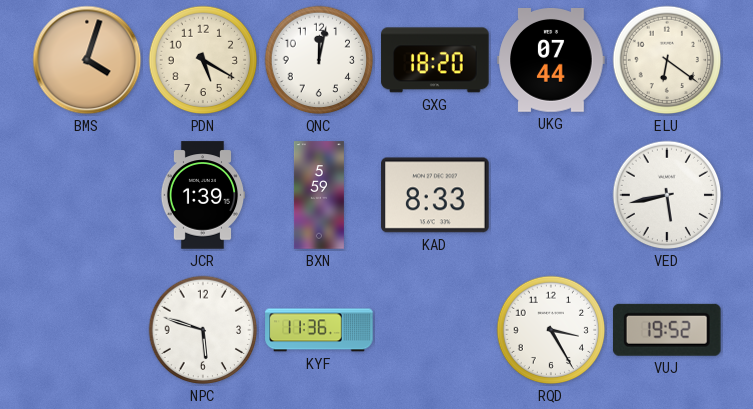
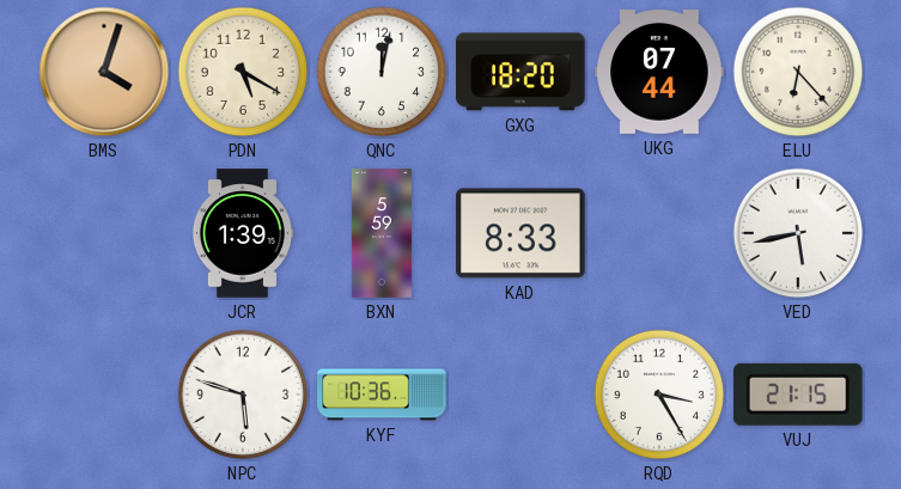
ELU: 6:21 -> 6:23 (798, 72)
KYF: 11:36 -> 10:36 (382, 395)
VUJ: 19:52 -> 21:15 (798, 395)
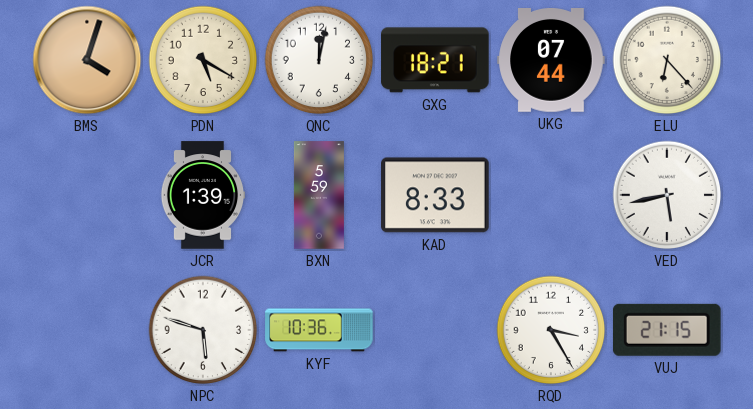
GXG: 18:20 -> 18:21 (435, 60)
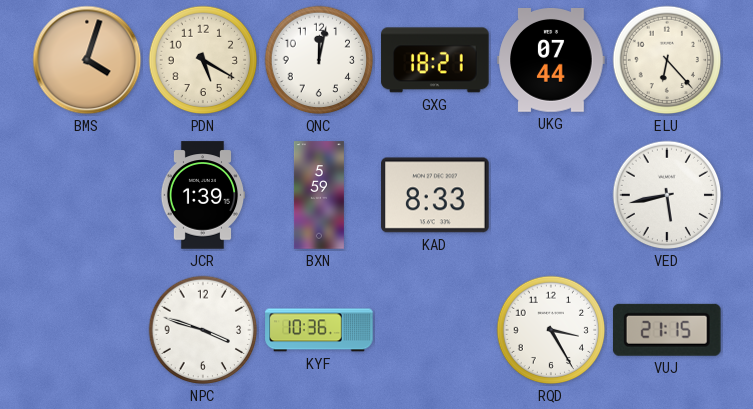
NPC: 5:48 -> 3:48 (203, 330)
